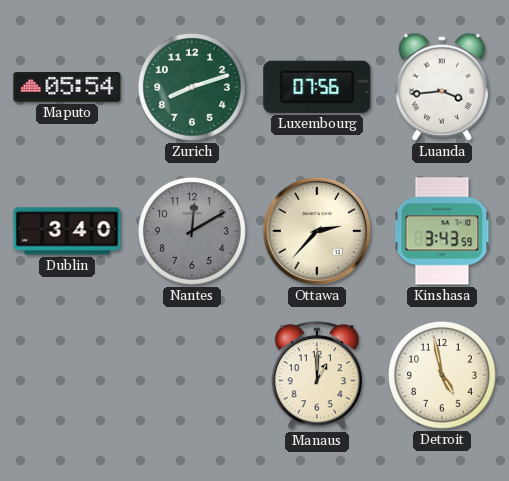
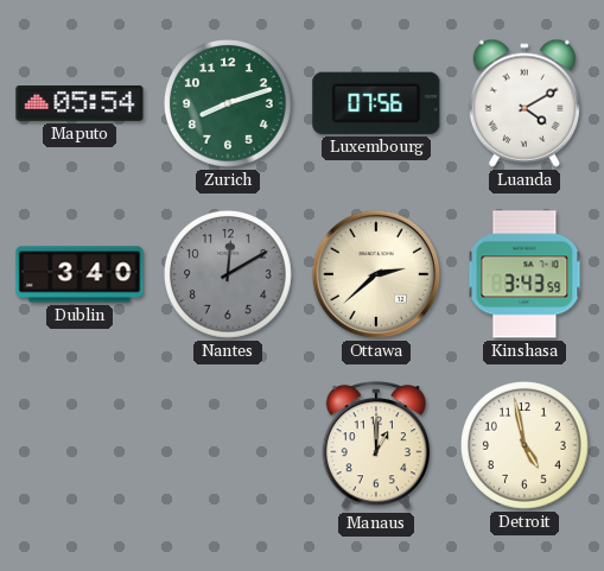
Luanda: 3:44 -> 4:10 (524, 103)
Ottawa: 2:37 -> 2:38 (376, 274)
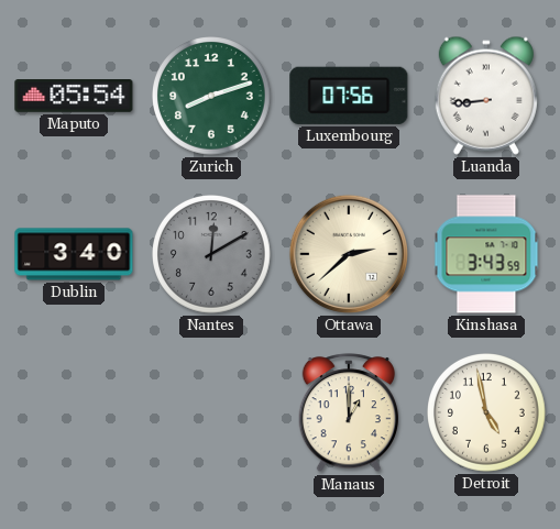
Luanda: 4:10 -> 8:44 (486, 96)
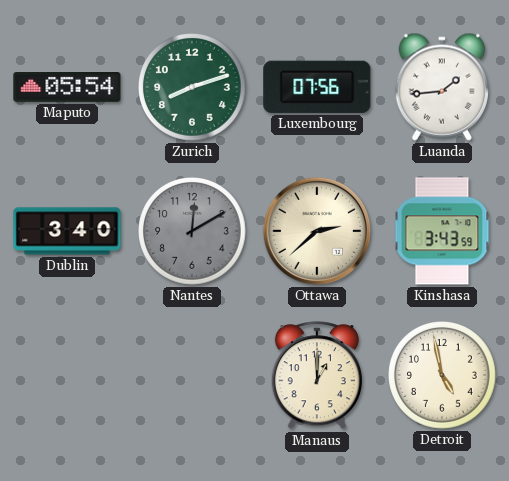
Luanda: 8:44 -> 1:44 (442, 87)
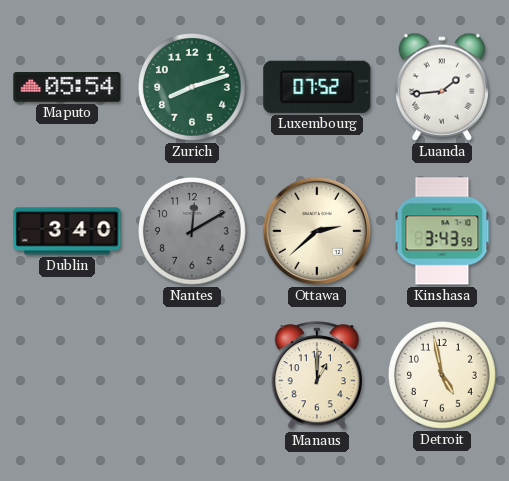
Luxembourg: 07:56 -> 07:52 (317, 87)
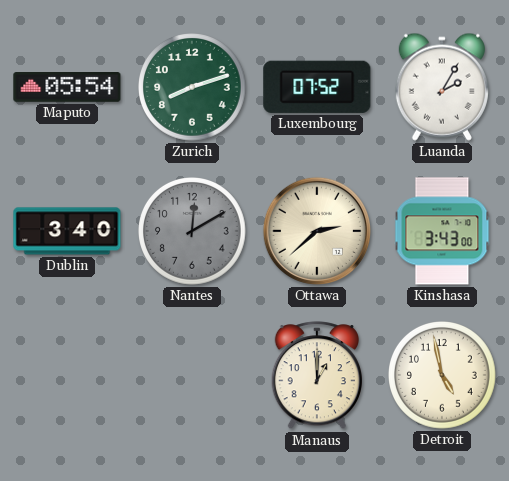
Luanda: 1:44 -> 2:05 (442, 87)
Kinshasa: 3:43:59 -> 3:43:00 (442, 231)
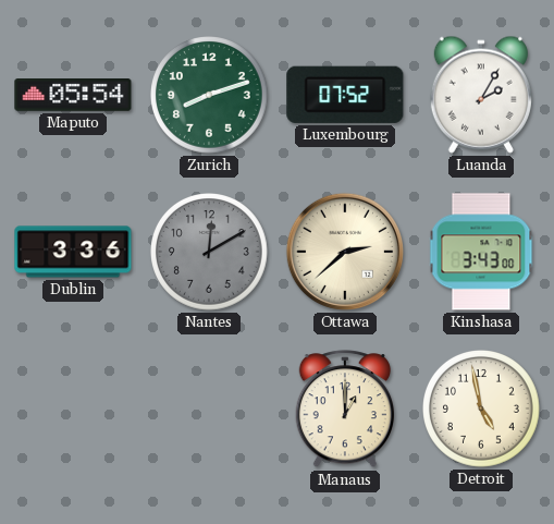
Dublin: 3:40 -> 3:36 (73, 252)
